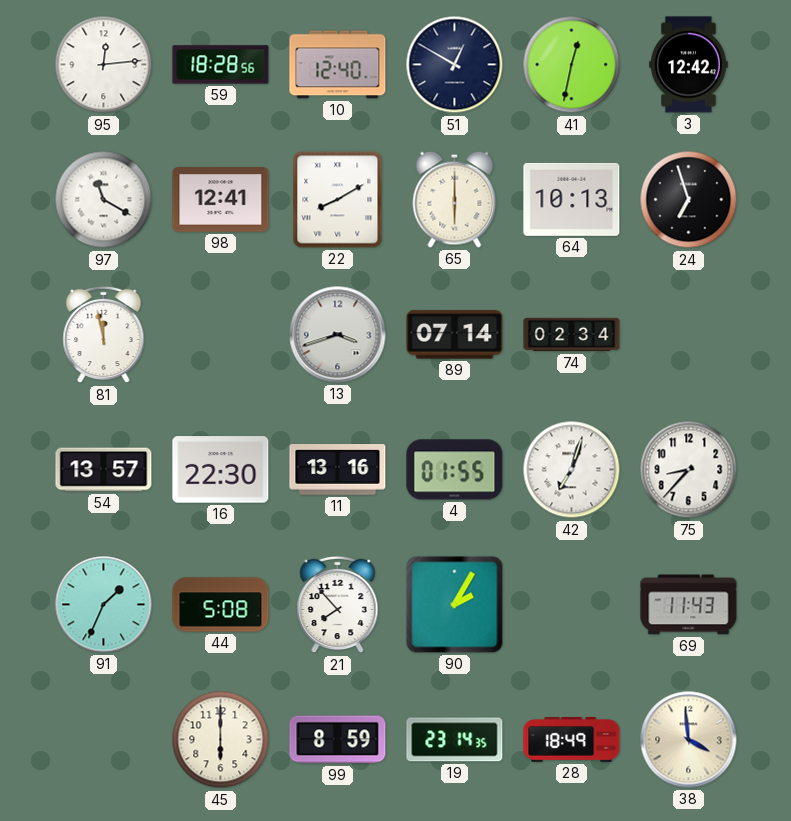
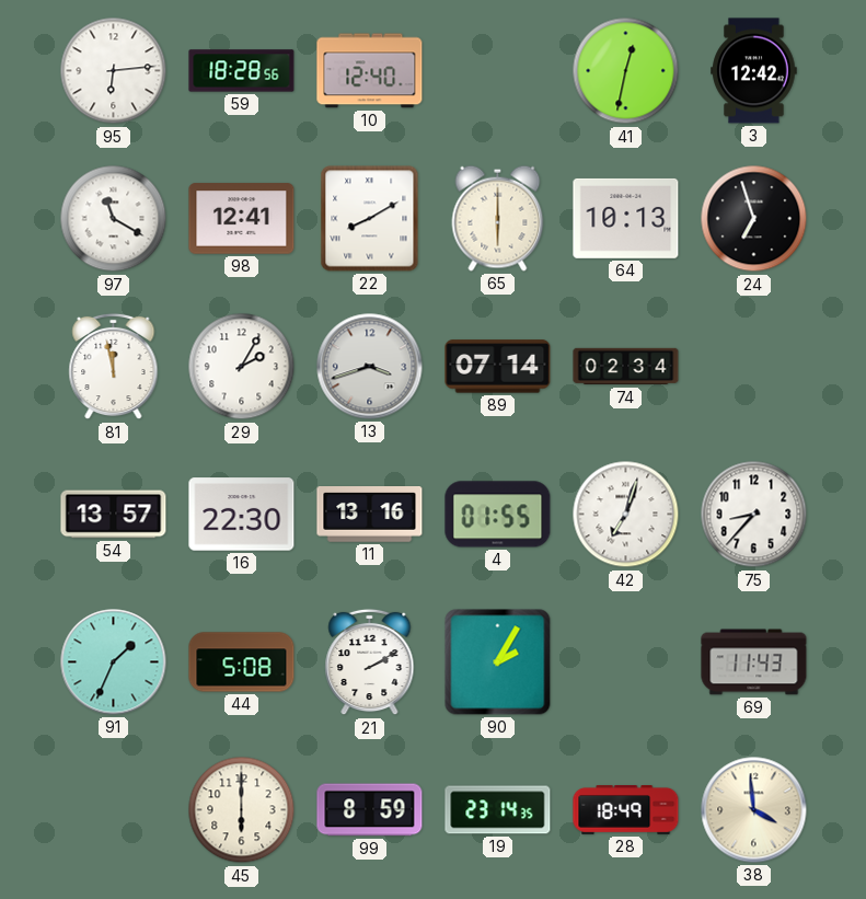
95: 12:14 -> 6:14 (114, 71)
51: 12:50 -> none (455, 65)
29: none -> 2:05 (242, 367)
21: 7:53 -> 2:10 (370, 662)
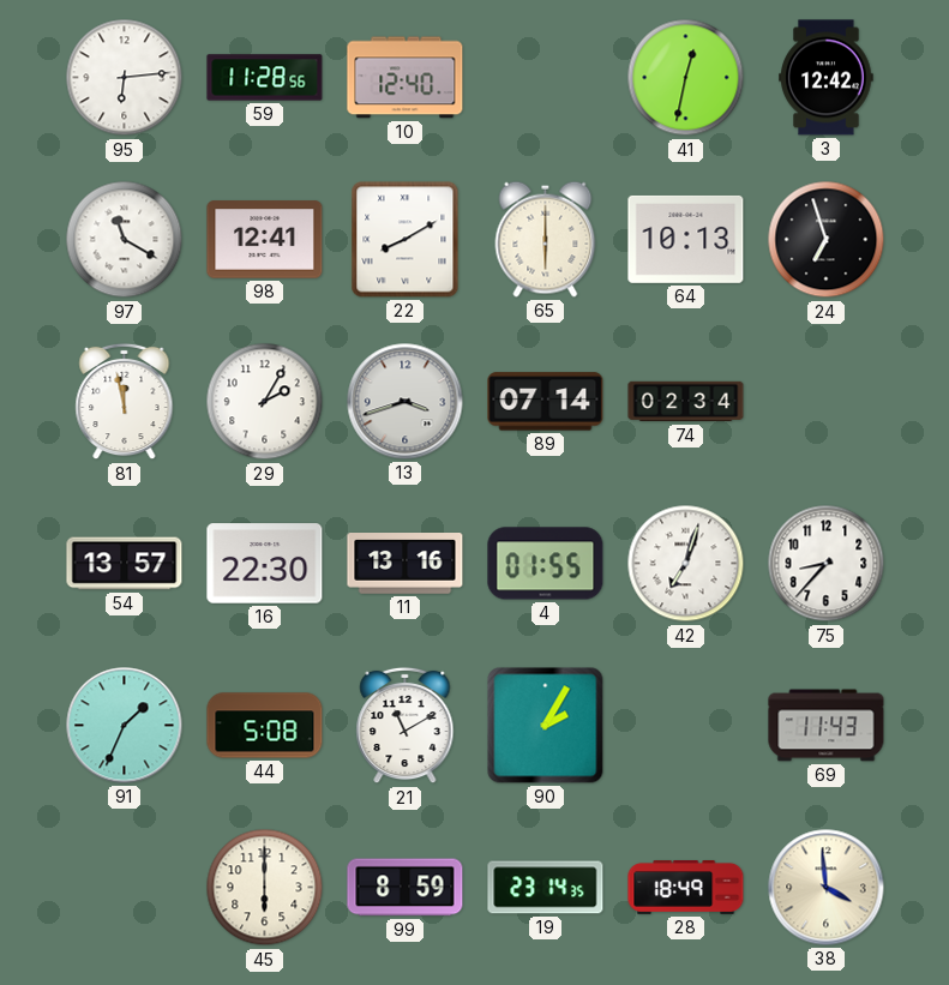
59: 18:28 -> 11:28 (265, 78)
21: 2:10 -> 11:10 (406, 726)
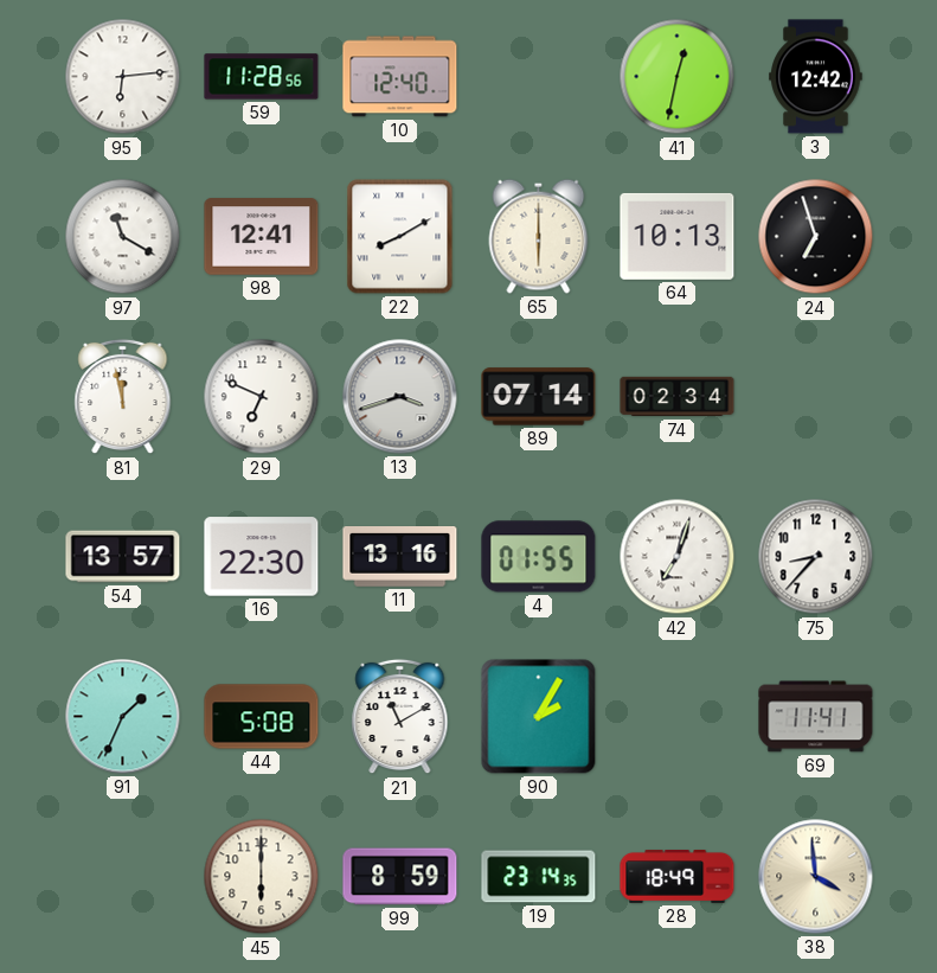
29: 2:05 -> 6:49 (262, 397)
69: 11:43 -> 11:41 (816, 717)
